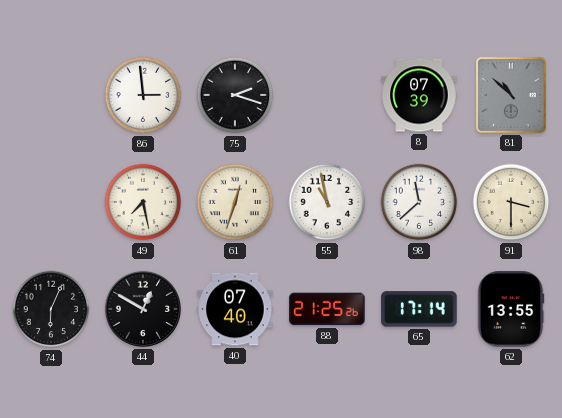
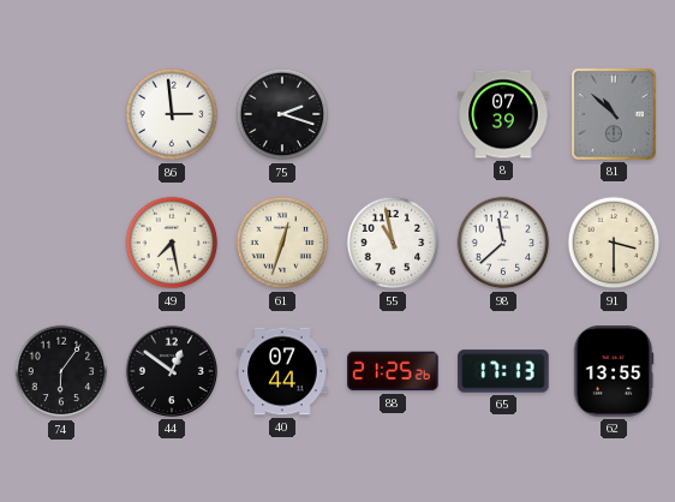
74: 6:04 -> 6:06 (61, 371)
44: 12:50 -> 12:51 (172, 371)
40: 07:40 -> 07:44 (282, 371)
65: 17:14 -> 17:13 (503, 371)
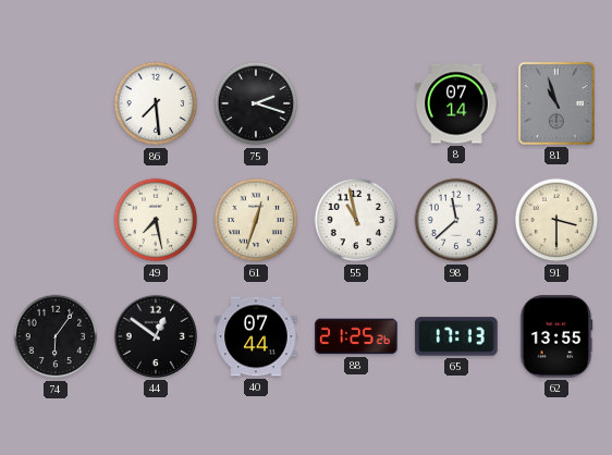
86: 2:59 -> 7:29 (156, 103)
8: 07:39 -> 07:14 (456, 103)
81: 10:52 -> 10:57 (556, 103)
